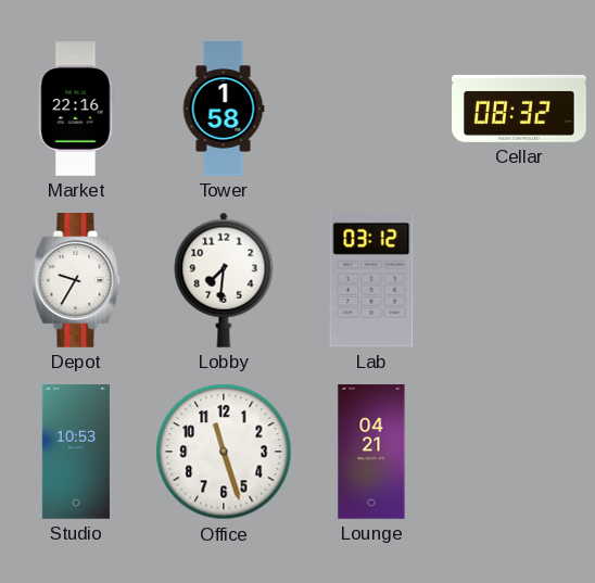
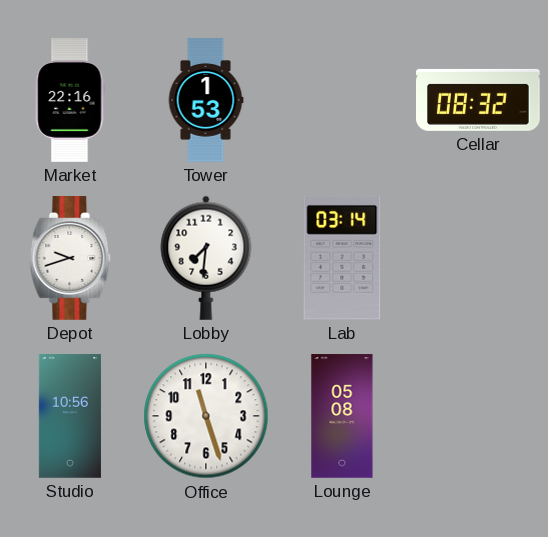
Tower: 1:58 -> 1:53 (206, 100)
Depot: 9:35 -> 9:42 (70, 259)
Lab: 03:12 -> 03:14 (342, 258)
Studio: 10:53 -> 10:56 (70, 416)
Lounge: 04:21 -> 05:08 (342, 416)
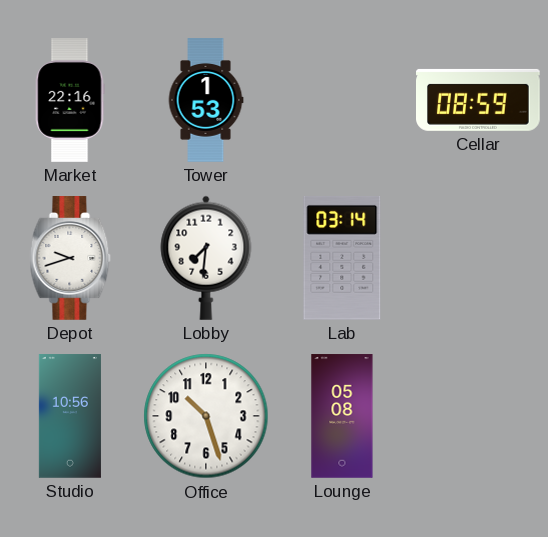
Cellar: 08:32 -> 08:59 (479, 100)
Office: 11:27 -> 10:27 (206, 416)
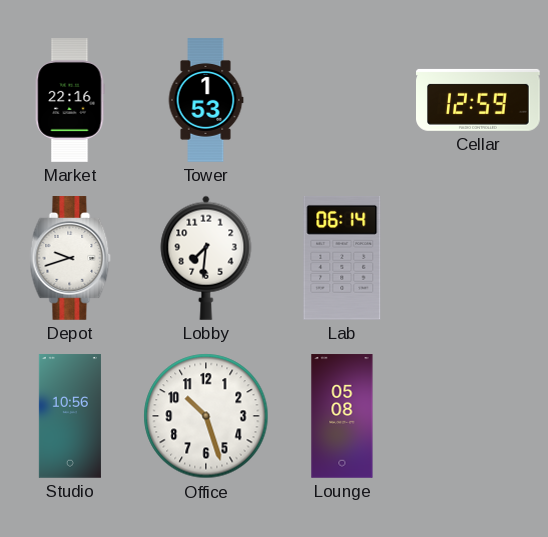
Cellar: 08:59 -> 12:59 (479, 100)
Lab: 03:14 -> 06:14 (342, 258)
